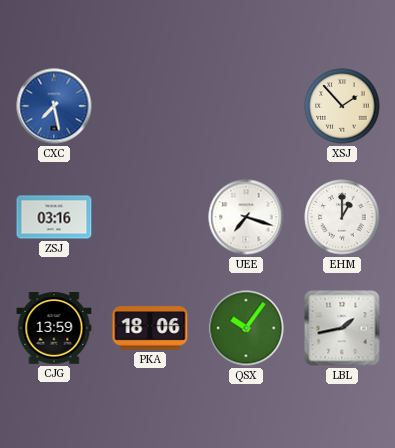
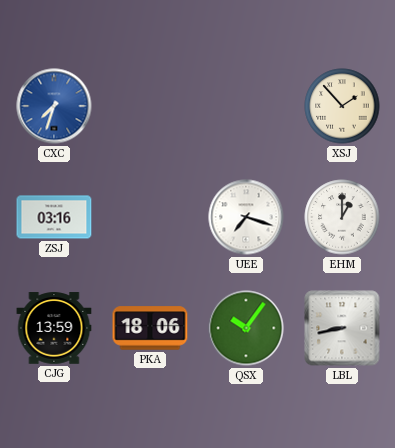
CXC: 7:28 -> 7:33 (54, 106)
LBL: 1:43 -> 8:43 (342, 328)
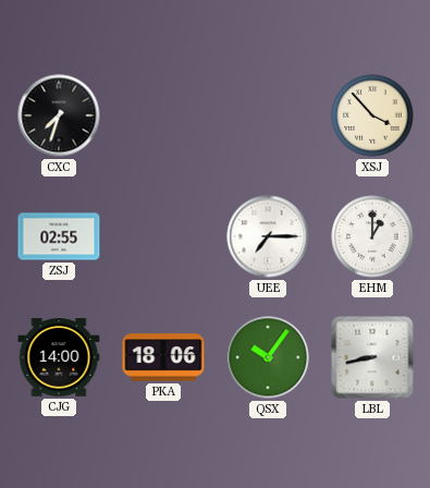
CXC dial: blue -> black (59, 115)
XSJ: 1:53 -> 3:53 (372, 115)
ZSJ: 03:16 -> 02:55 (59, 236)
UEE: 7:18 -> 7:15 (268, 236)
CJG: 13:59 -> 14:00 (59, 357)
